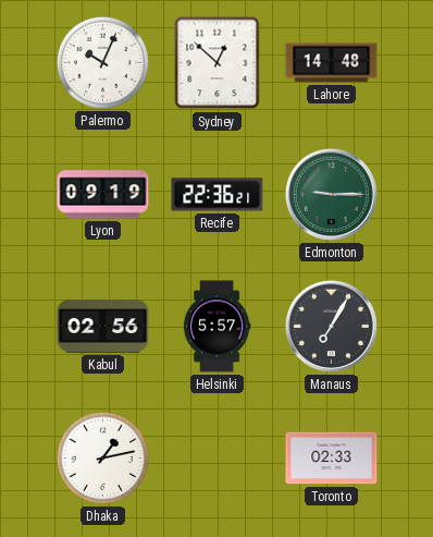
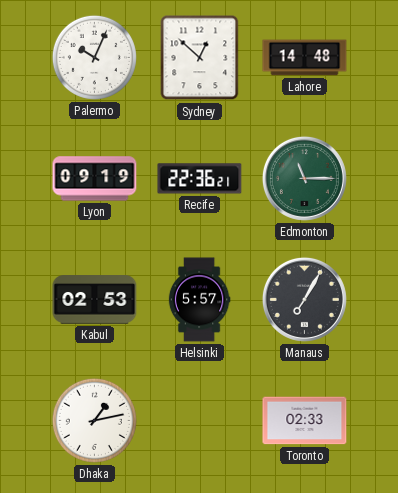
Edmonton: 9:15 -> 11:15 (304, 178)
Kabul: 02:56 -> 02:53 (95, 300)
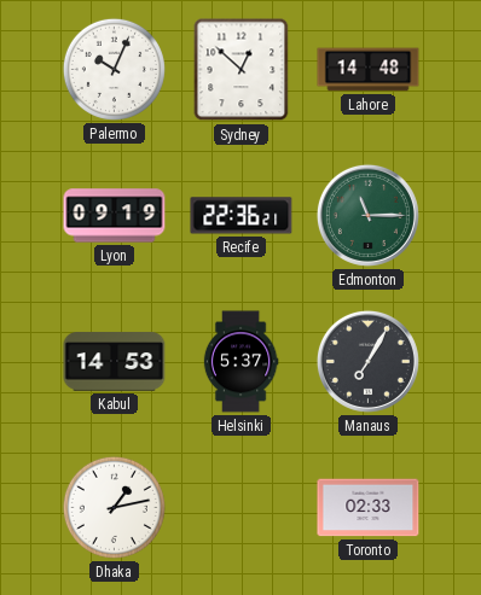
Kabul: 02:53 -> 14:53 (115, 362)
Helsinki: 5:57 -> 5:37 (240, 362)
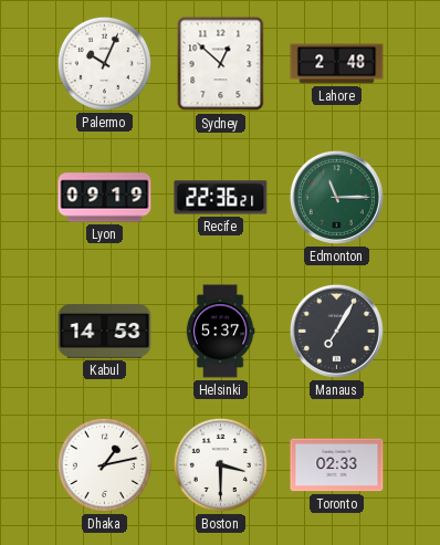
Lahore: 14:48 -> 2:48 (337, 64)
Boston: none -> 3:30 (220, 464)
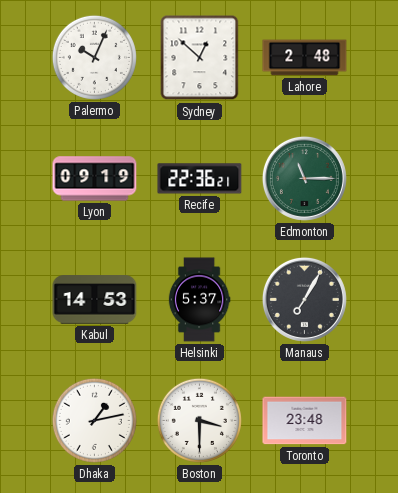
Toronto: 02:33 -> 23:48 (305, 421)
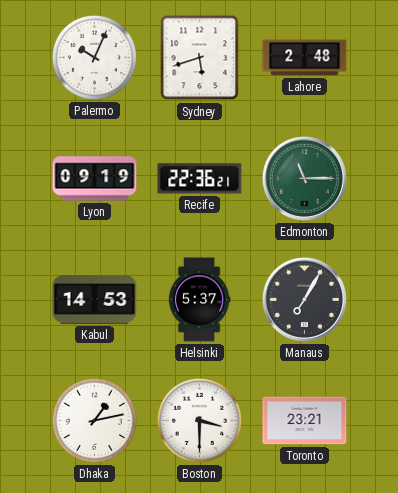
Sydney: 12:52 -> 5:42 (200, 58)
Toronto: 23:48 -> 23:21 (305, 421)
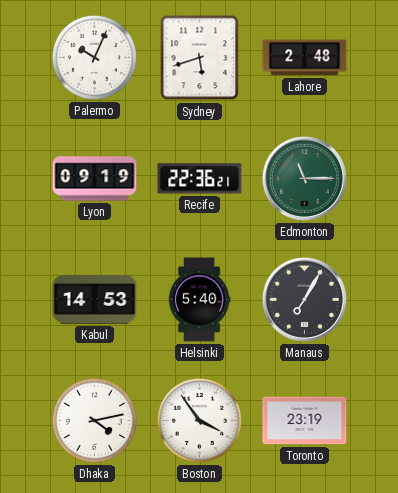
Helsinki: 5:37 -> 5:40 (199, 300)
Dhaka: 1:13 -> 4:13 (94, 420)
Boston: 3:30 -> 3:54 (199, 420)
Toronto: 23:21 -> 23:19 (305, 421)
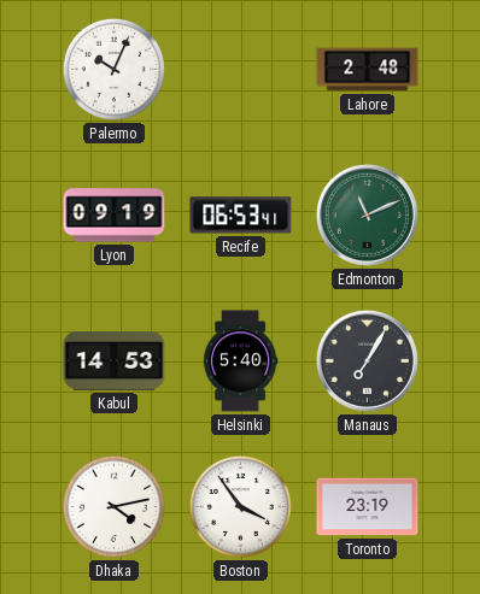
Sydney: 5:42 -> none (200, 58)
Recife: 22:36 -> 06:53 (241, 216)
Edmonton: 11:15 -> 11:11 (367, 214)
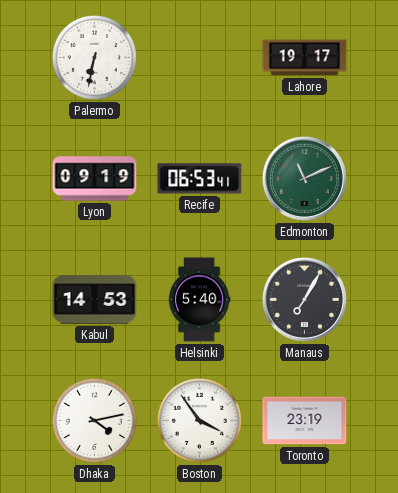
Palermo: 10:04 -> 6:32 (94, 57)
Lahore: 2:48 -> 19:17 (305, 58)
